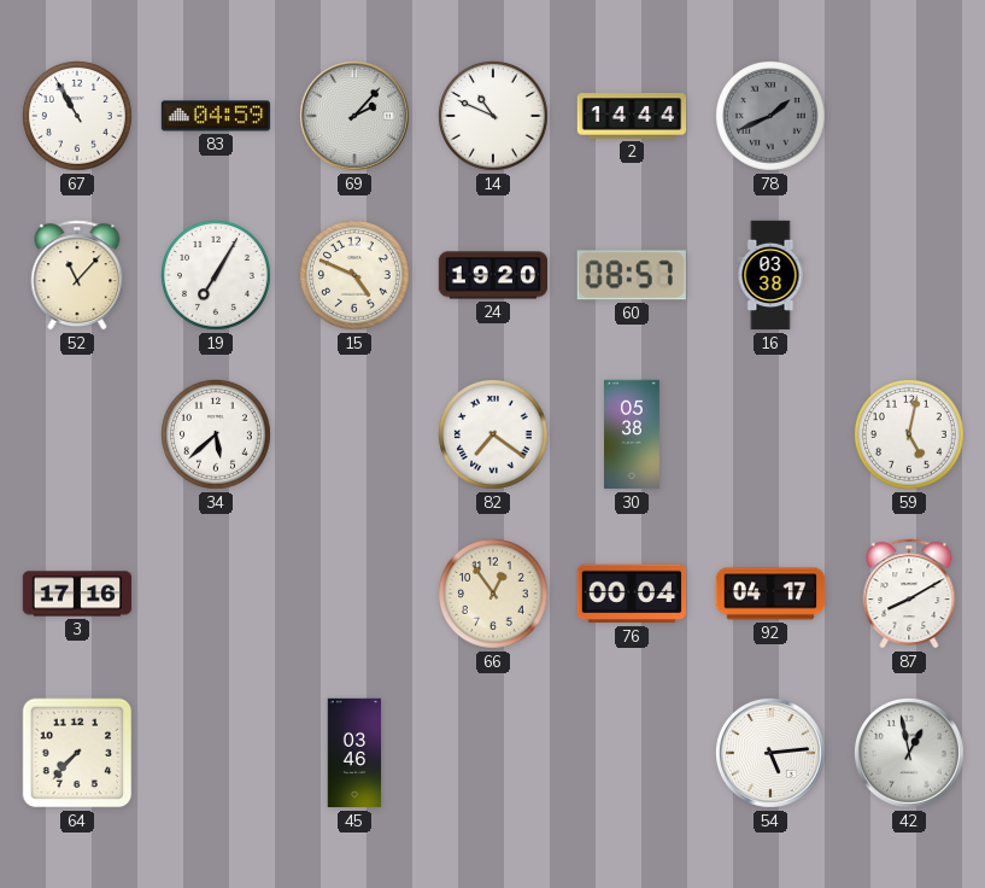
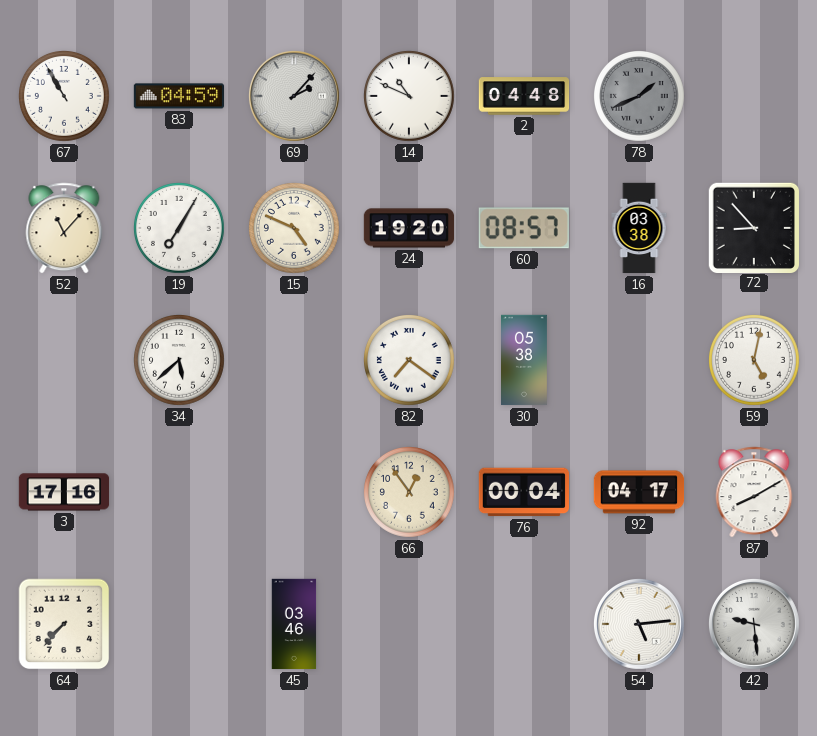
2: 14:44 -> 04:48 (524, 96)
72: none -> 8:53 (753, 227)
42: 12:58 -> 9:29 (754, 624)
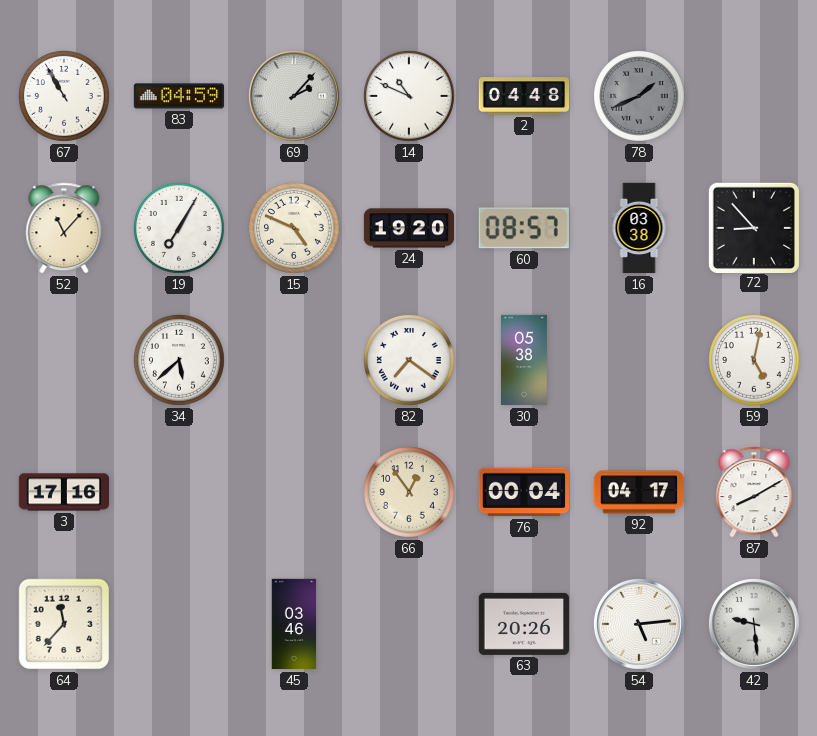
64: 7:37 -> 11:37 (64, 624)
63: none -> 20:26 (523, 624)
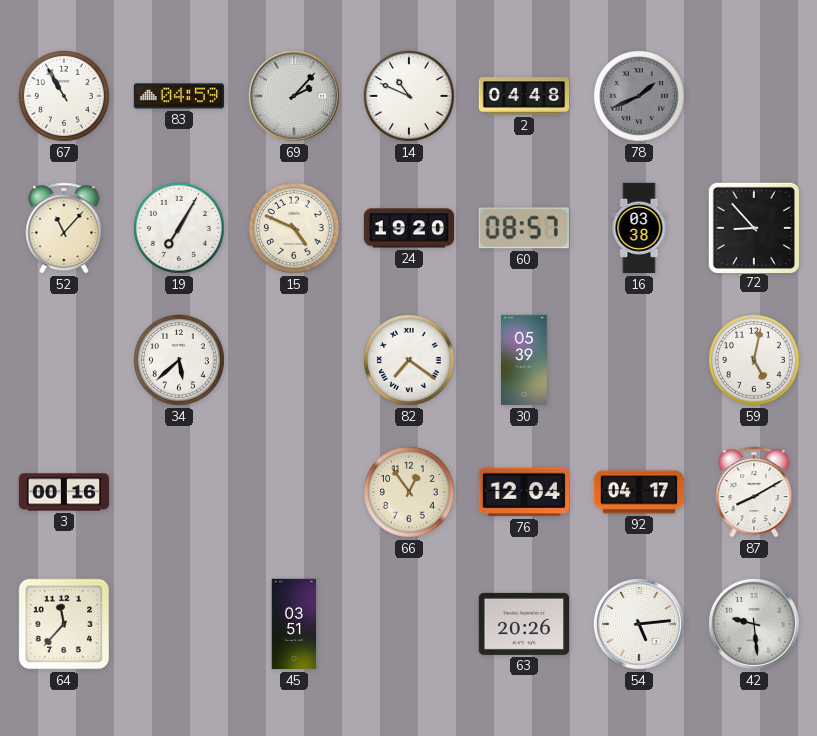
30: 05:38 -> 05:39 (525, 360)
3: 17:16 -> 00:16 (64, 492)
76: 00:04 -> 12:04 (523, 492)
45: 03:46 -> 03:51 (294, 624)
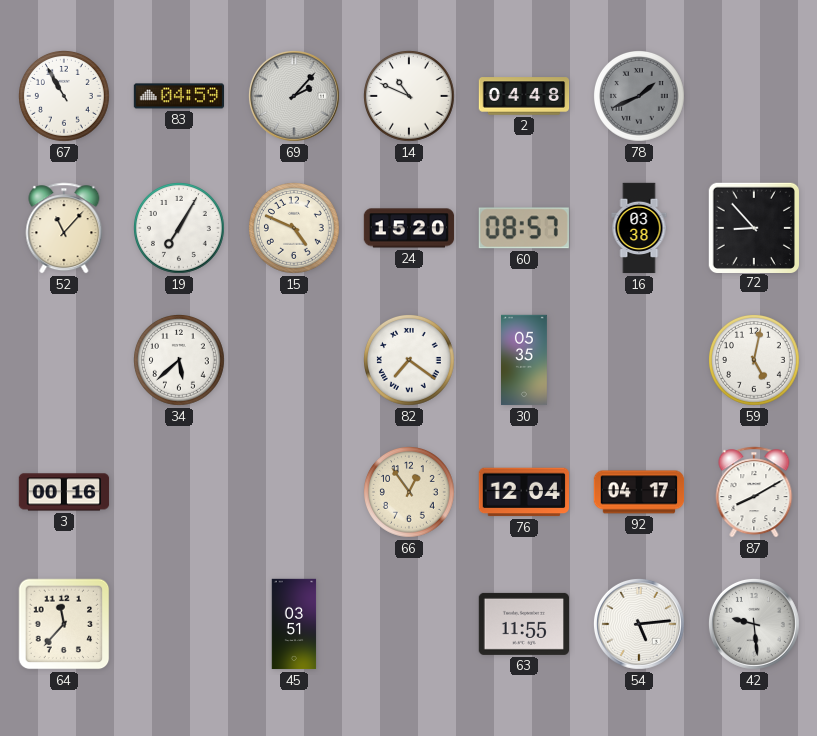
24: 19:20 -> 15:20 (409, 228)
30: 05:39 -> 05:35 (525, 360)
63: 20:26 -> 11:55 (523, 624)
